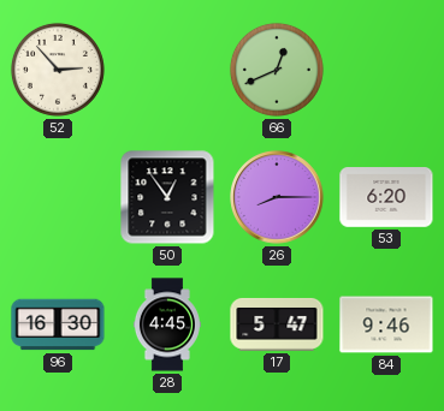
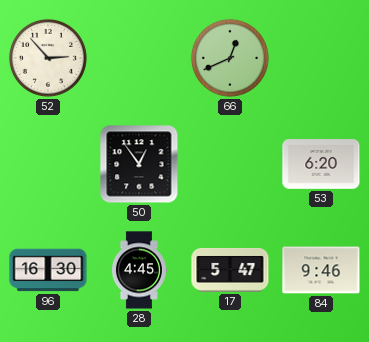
26: 8:15 -> none (277, 197)
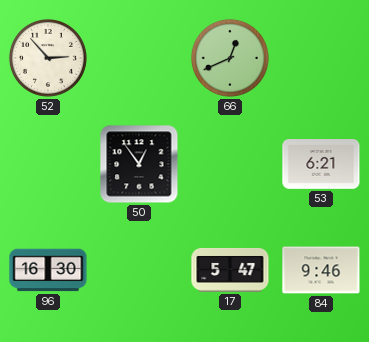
53: 6:20 -> 6:21 (321, 165)
28: 4:45 -> none (139, 270)
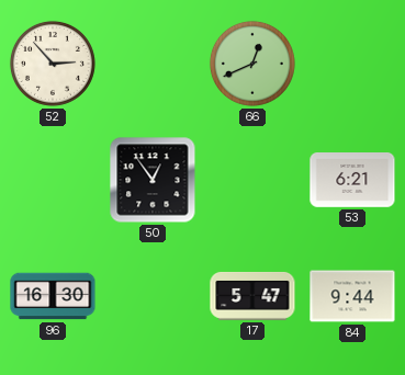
84: 9:46 -> 9:44 (352, 296)
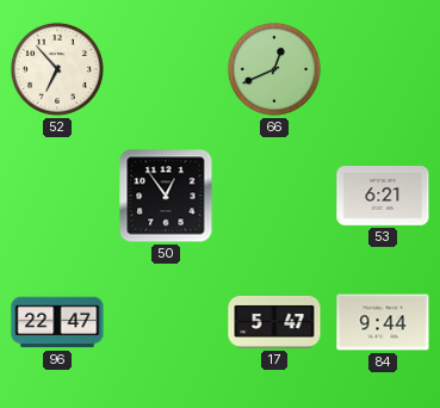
52: 2:53 -> 6:53 (57, 69)
96: 16:30 -> 22:47 (57, 322)
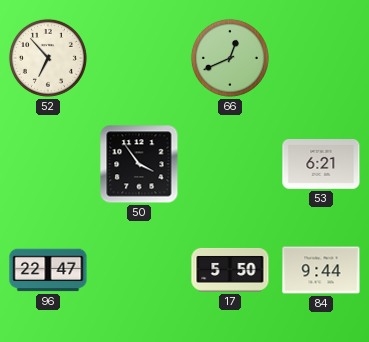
50: 12:54 -> 3:54 (139, 164)
17: 5:47 -> 5:50 (230, 270)
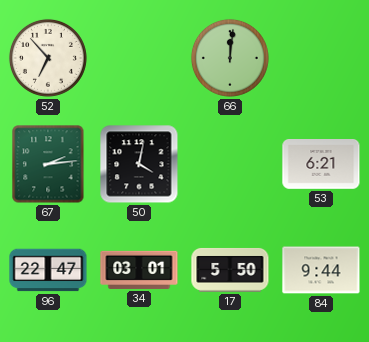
66: 12:41 -> 12:01 (230, 58)
67: none -> 2:14 (48, 164)
50: 3:54 -> 4:02 (139, 164)
34: none -> 03:01 (139, 270)
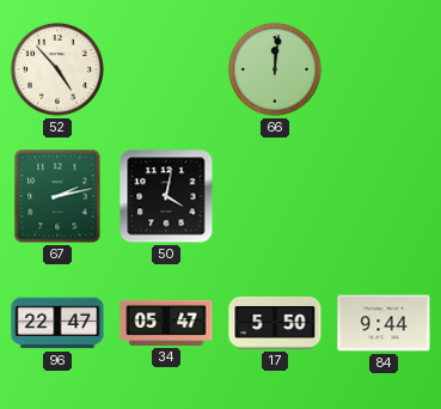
52: 6:53 -> 4:53 (57, 69)
67: 2:14 -> 2:13 (57, 196)
53: 6:21 -> none (321, 165)
34: 03:01 -> 05:47 (166, 323)
